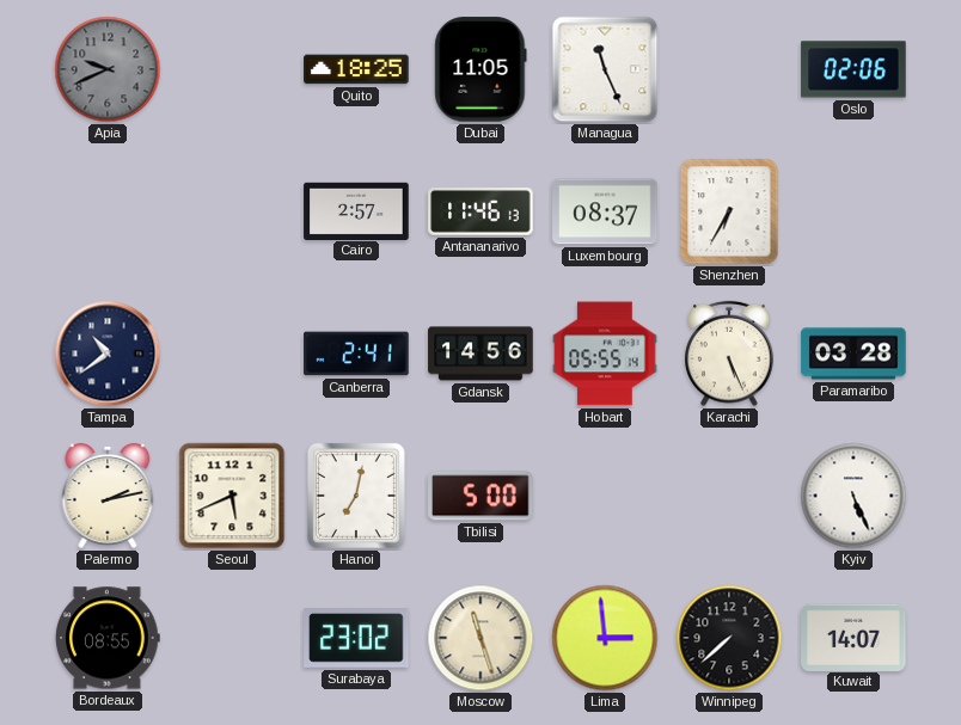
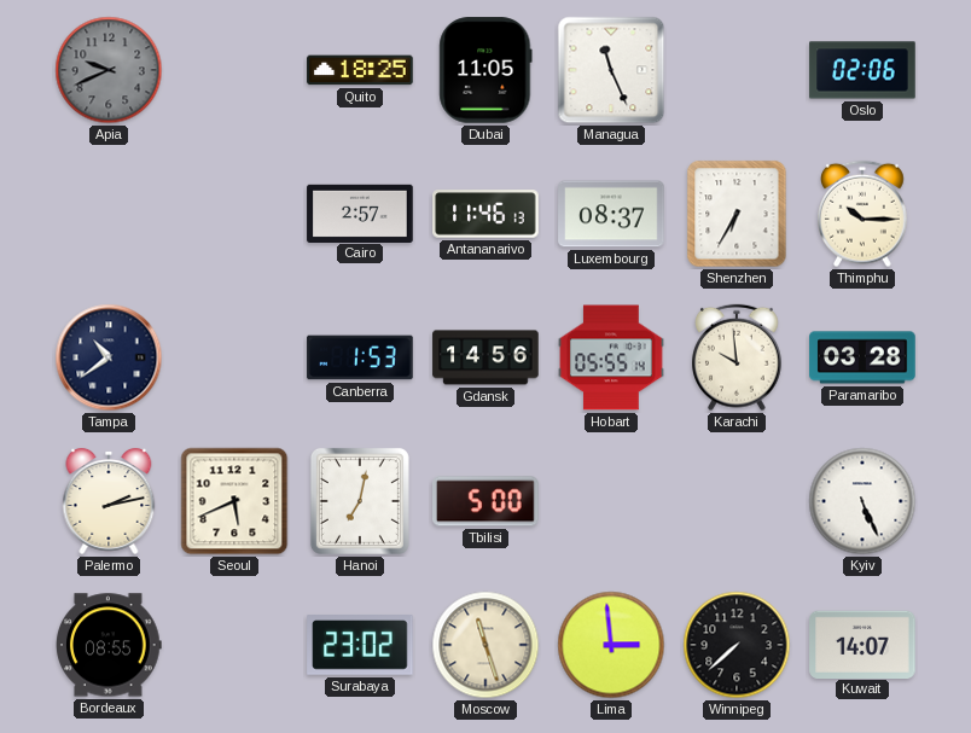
Thimphu: none -> 10:15 (864, 214)
Canberra: 2:41 -> 1:53 (360, 357)
Karachi: 5:26 -> 9:59 (738, 357)
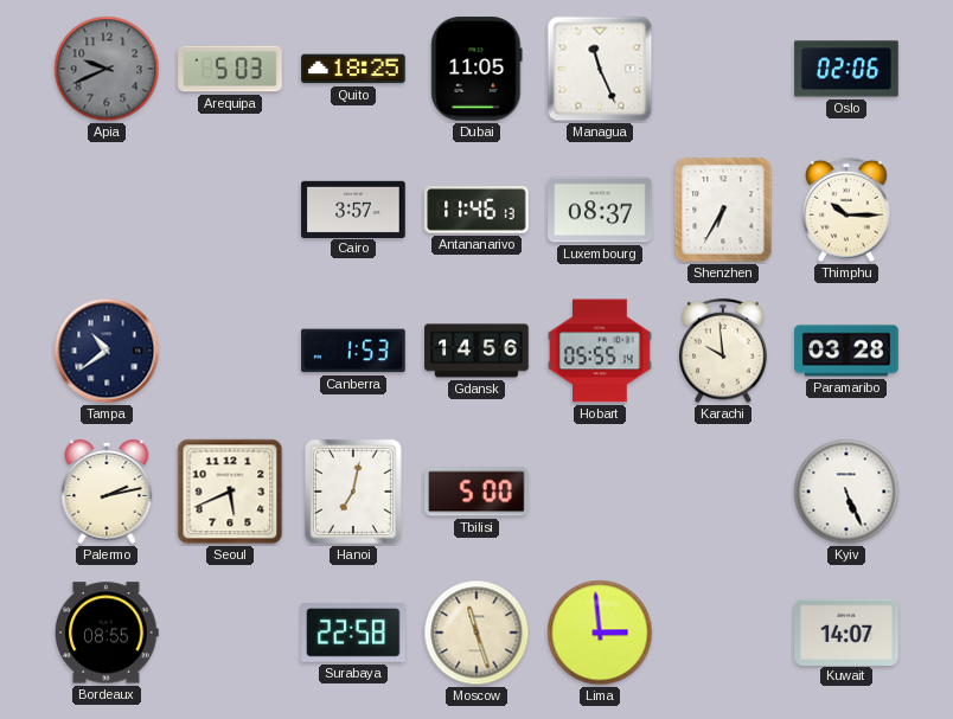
Arequipa: none -> 5:03 (230, 69)
Cairo: 2:57 -> 3:57 (353, 208)
Surabaya: 23:02 -> 22:58 (353, 633)
Winnipeg: 7:38 -> none (737, 645)
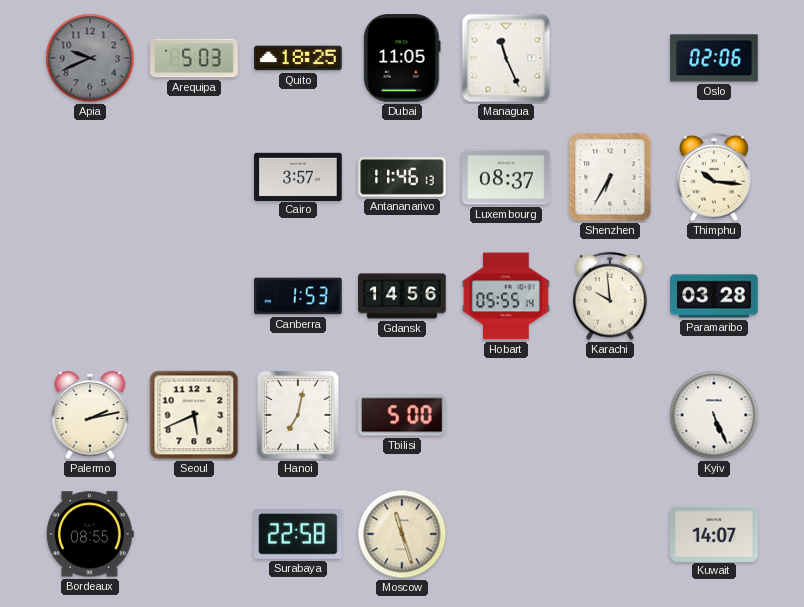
Thimphu: 10:15 -> 10:16 (715, 177)
Tampa: 10:39 -> none (107, 351)
Lima: 2:59 -> none (600, 633)
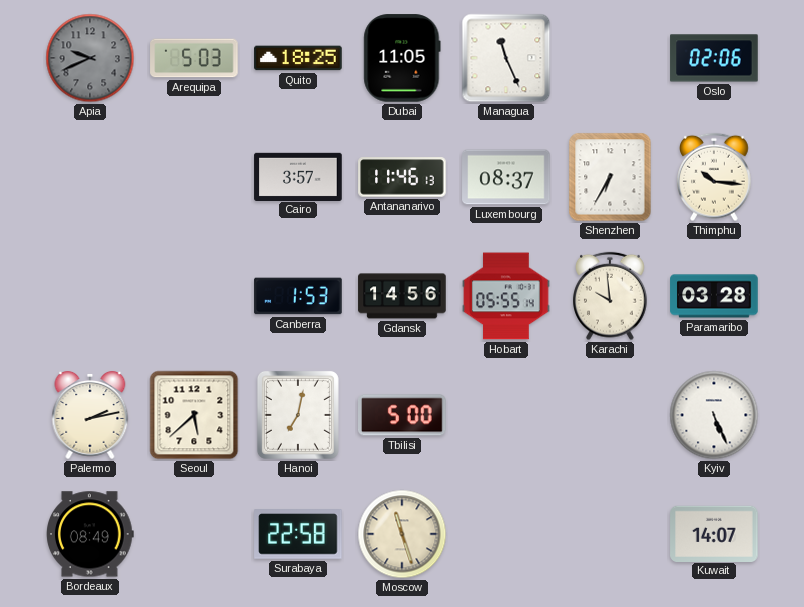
Seoul: 5:41 -> 5:38 (194, 415)
Bordeaux: 08:55 -> 08:49 (91, 534)
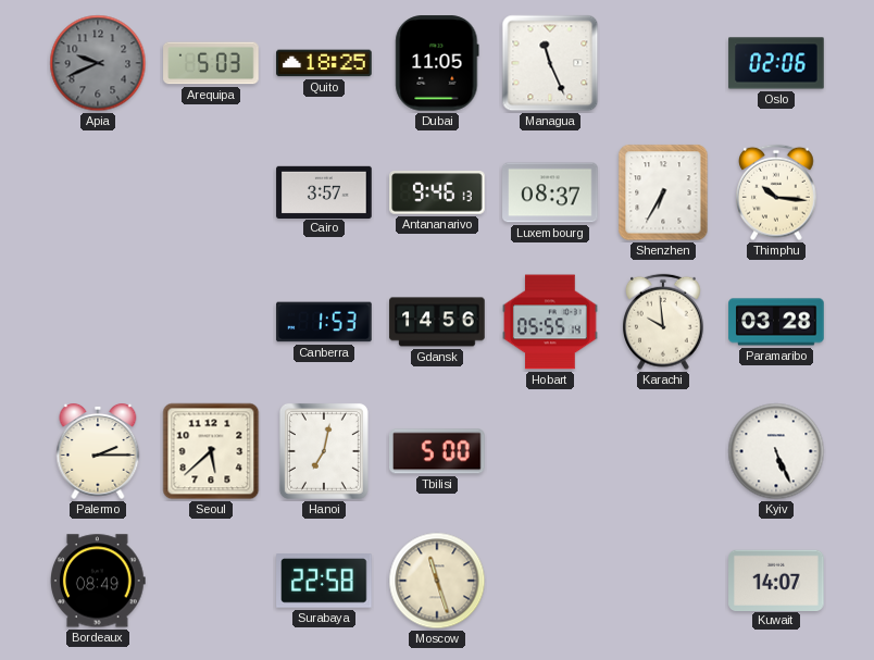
Antananarivo: 11:46 -> 9:46 (437, 192)
Palermo: 2:13 -> 2:15 (98, 451)
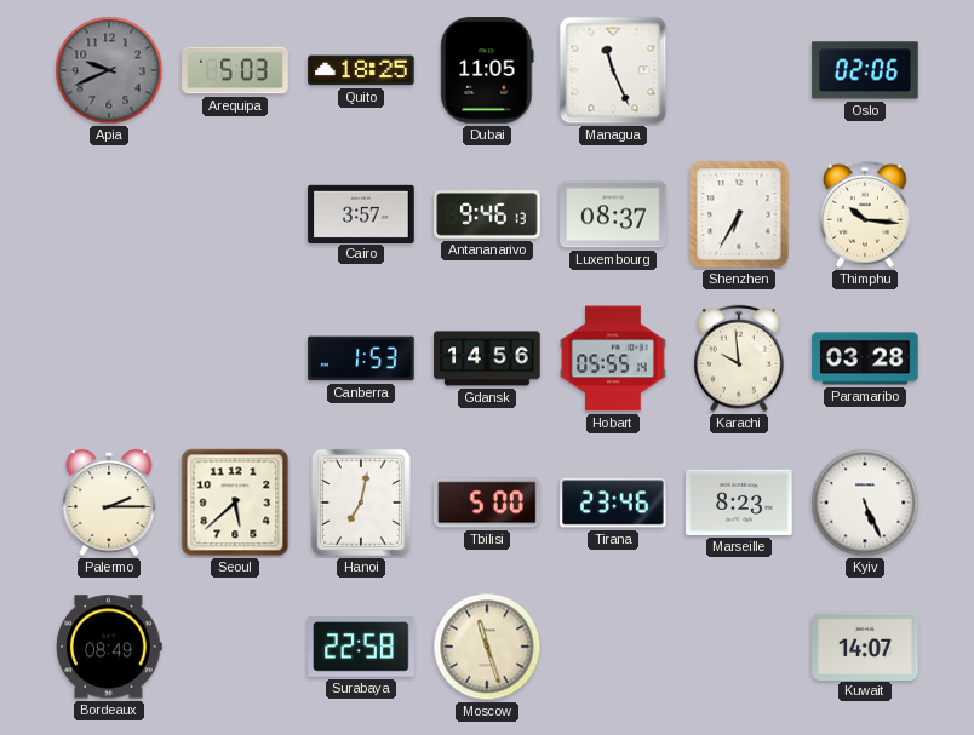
Tirana: none -> 23:46 (613, 503)
Marseille: none -> 8:23 (739, 503)
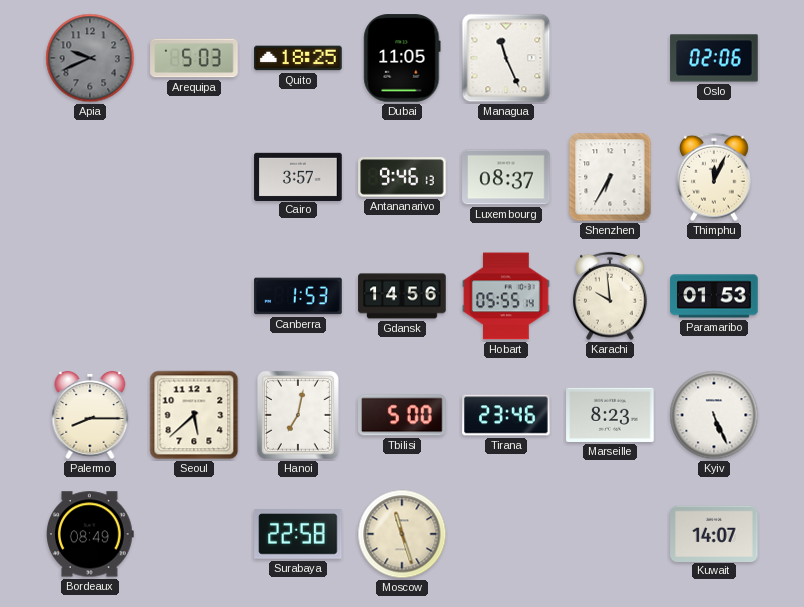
Thimphu: 10:16 -> 12:04 (715, 177)
Paramaribo: 03:28 -> 01:53 (714, 296)
Palermo: 2:15 -> 8:15 (90, 415)
